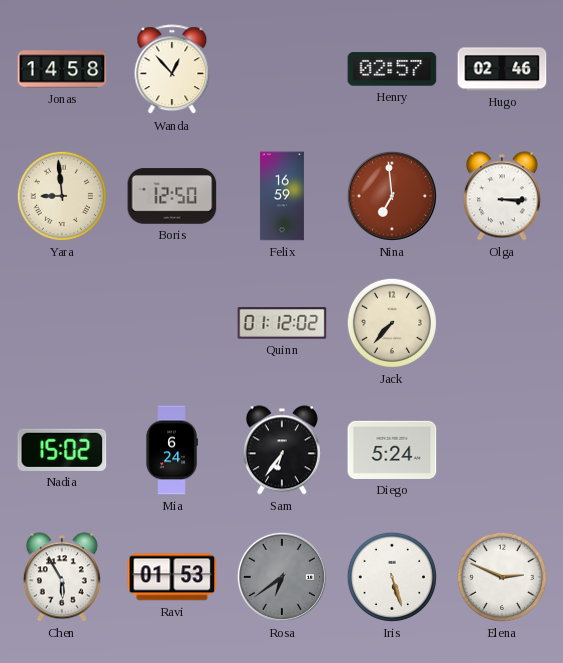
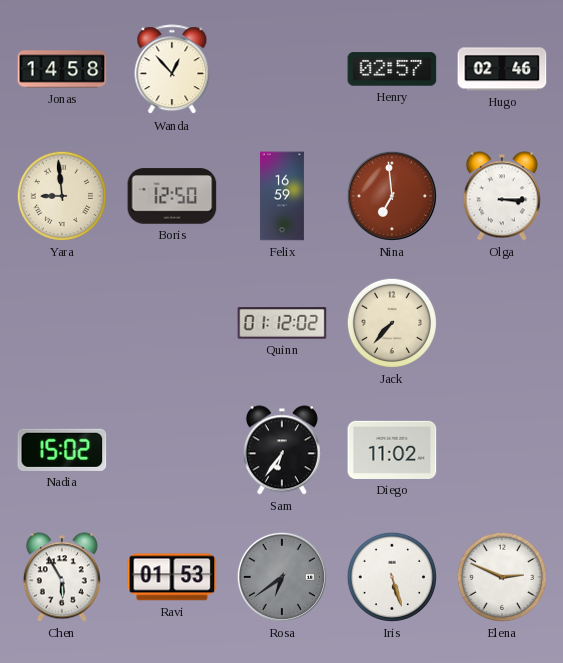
Mia: 6:24 -> none (172, 450)
Diego: 5:24 -> 11:02 (392, 450)
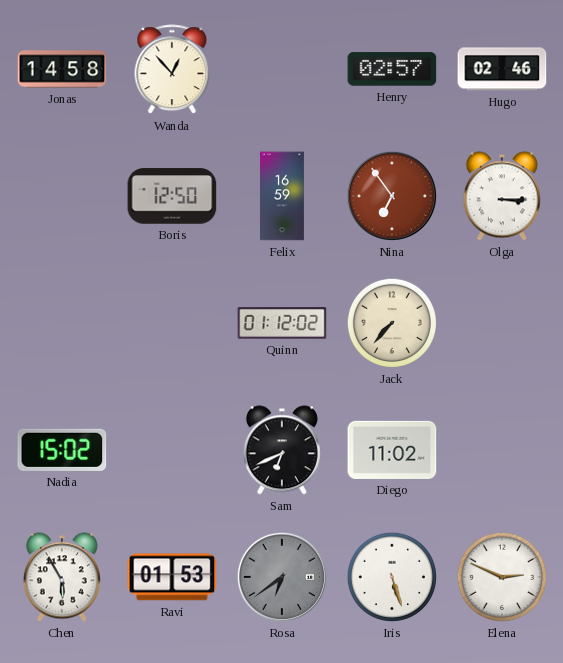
Yara: 8:59 -> none (62, 196)
Nina: 6:59 -> 6:54 (392, 196)
Sam: 6:36 -> 6:41 (282, 450)
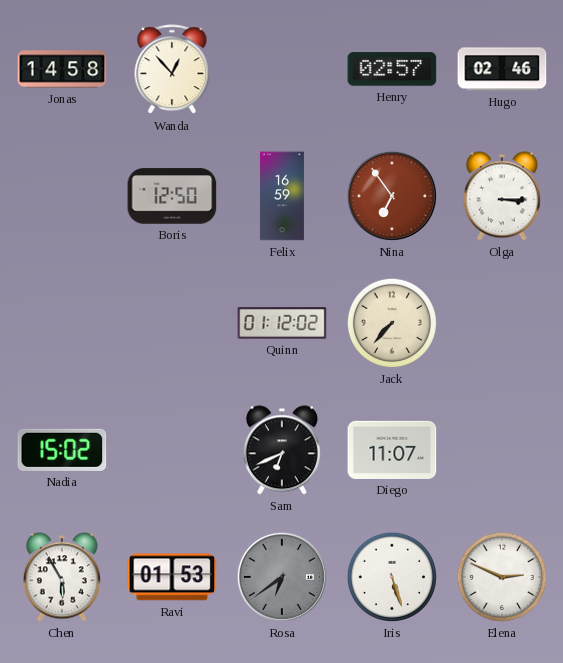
Diego: 11:02 -> 11:07 (392, 450)
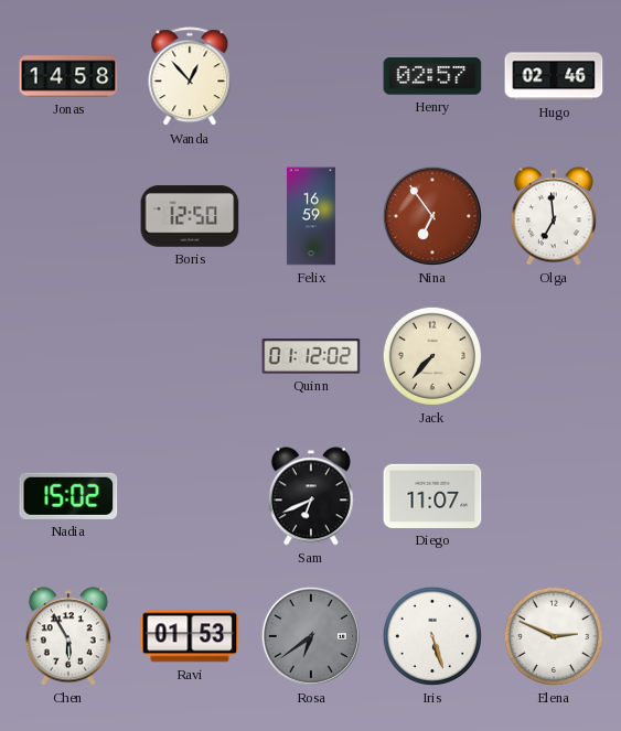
Olga: 3:15 -> 6:59 (554, 216)
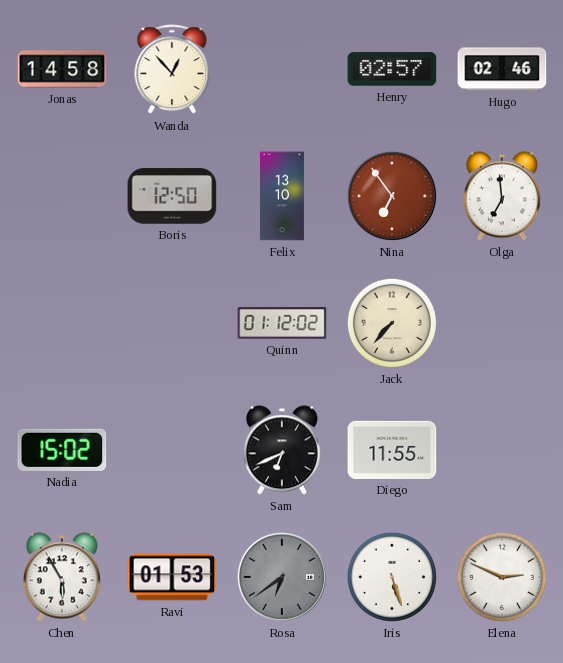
Felix: 16:59 -> 13:10 (282, 196)
Diego: 11:07 -> 11:55 (392, 450)
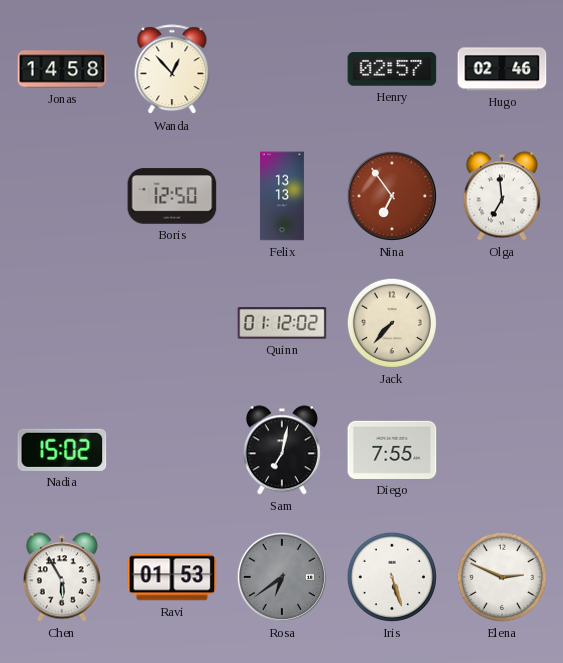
Felix: 13:10 -> 13:13 (282, 196)
Sam: 6:41 -> 7:02 (282, 450)
Diego: 11:55 -> 7:55 (392, 450)
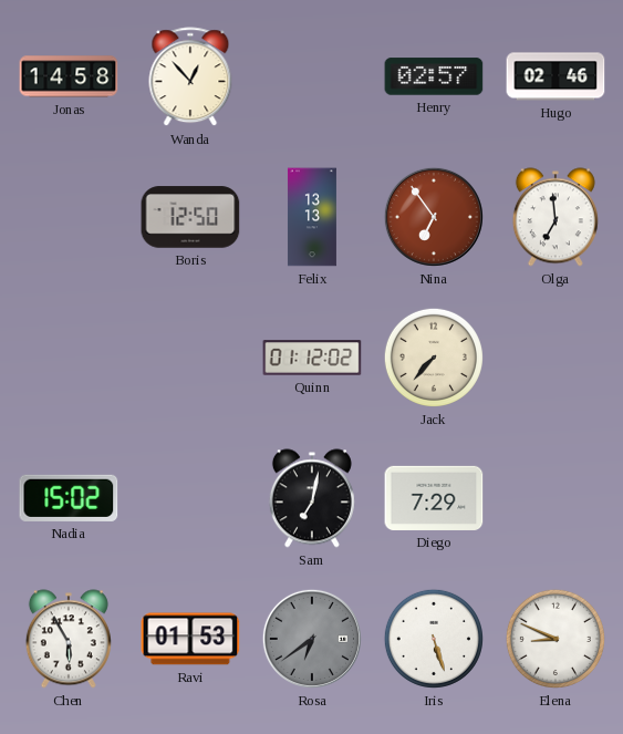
Diego: 7:55 -> 7:29 (434, 498)
Elena: 2:49 -> 8:49 (555, 639)
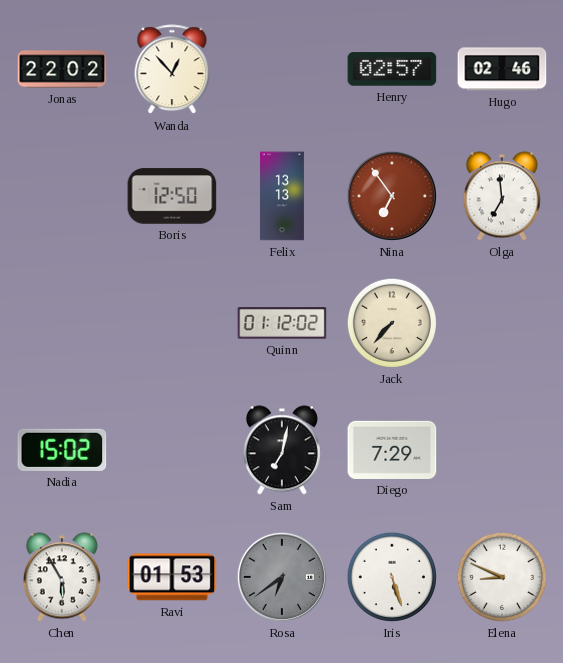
Jonas: 14:58 -> 22:02 (62, 69)
